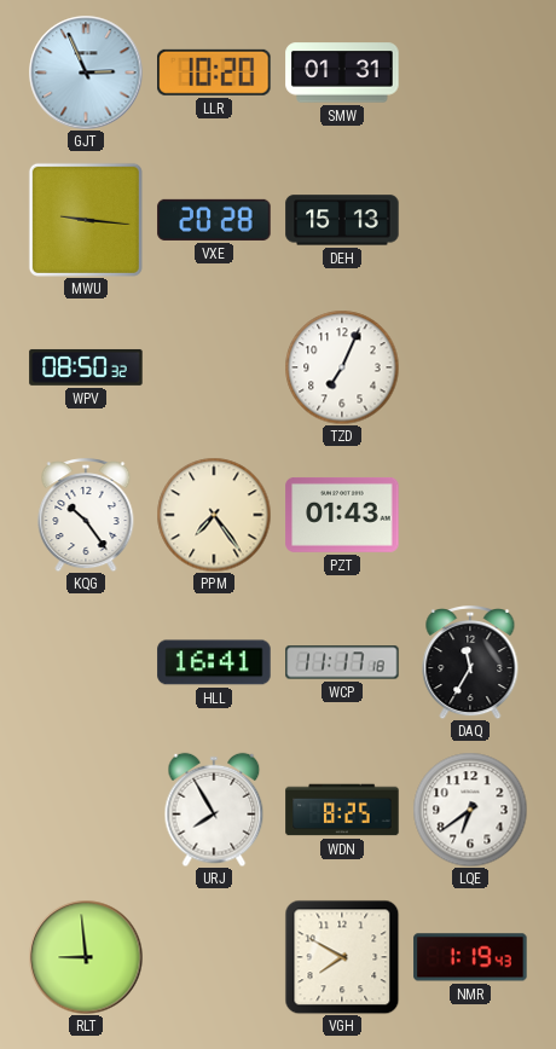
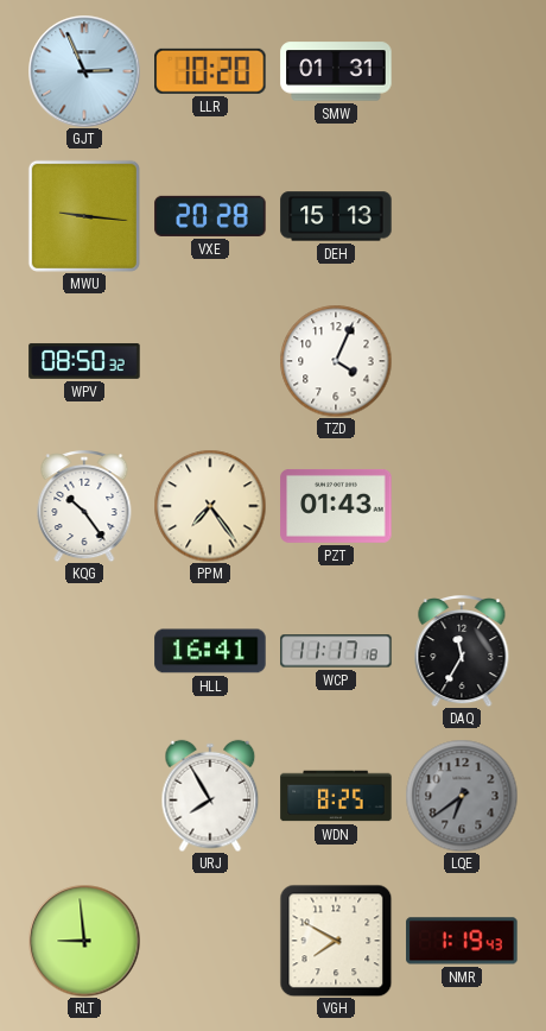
TZD: 7:04 -> 4:04 (336, 361)
LQE dial: white -> grey (462, 796)
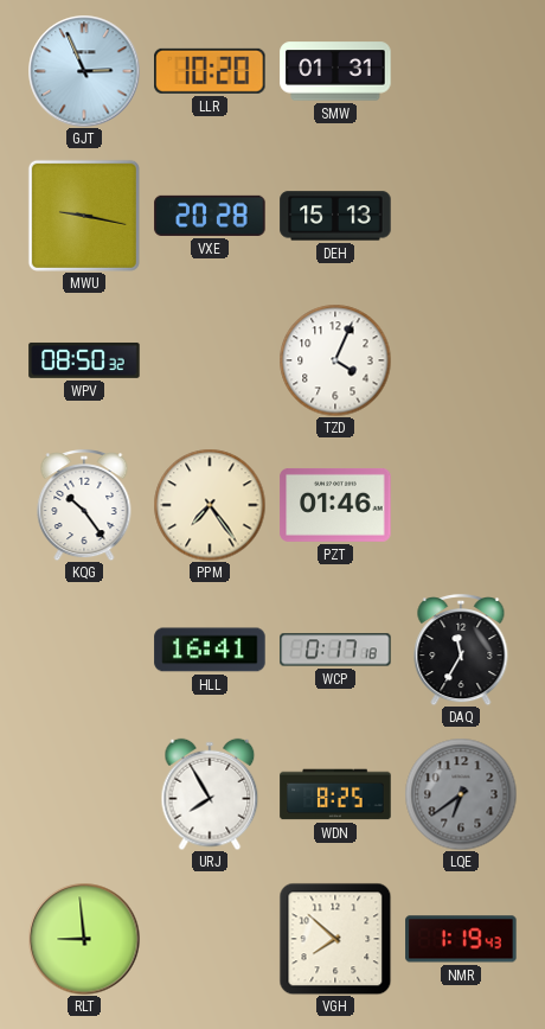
MWU: 9:16 -> 9:17 (84, 216)
PZT: 01:43 -> 01:46 (335, 505)
WCP: 11:17 -> 0:17 (335, 650)
VGH: 7:50 -> 7:52 (335, 939)
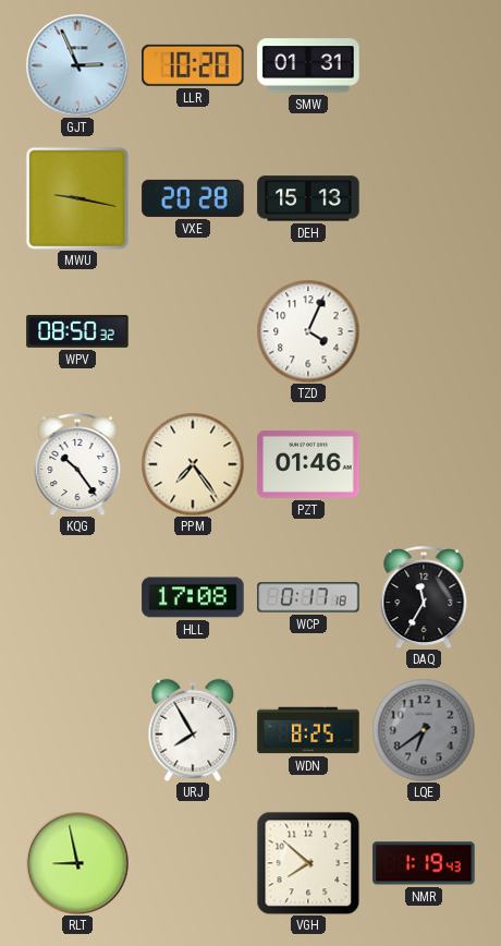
HLL: 16:41 -> 17:08 (193, 597)
RLT: 8:59 -> 8:58 (77, 863)
